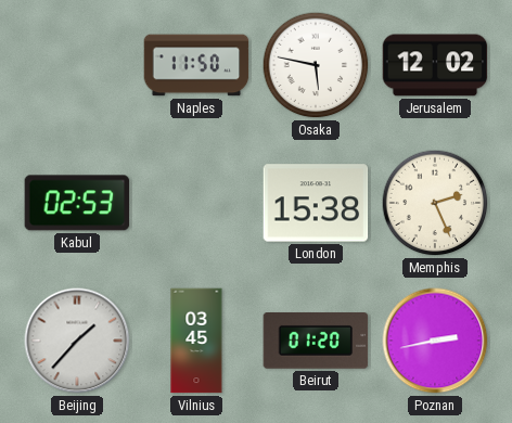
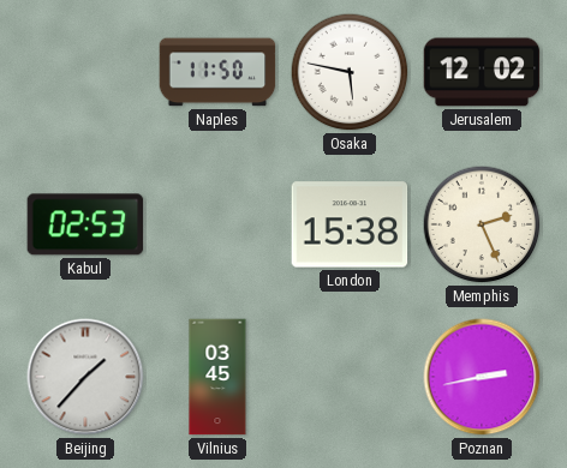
Beirut: 01:20 -> none (316, 342)
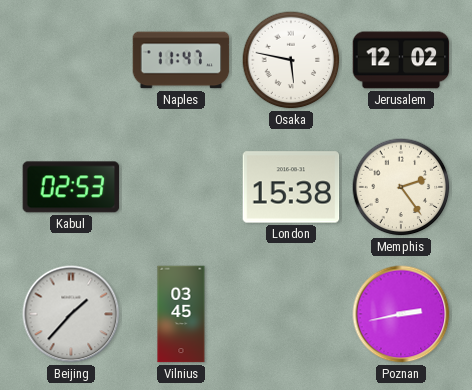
Naples: 11:50 -> 11:47 (181, 60)
Memphis: 2:26 -> 2:24 (401, 187)
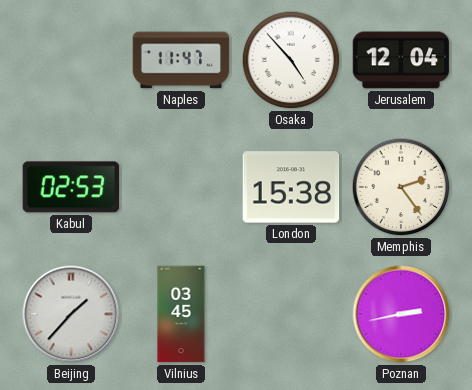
Osaka: 5:47 -> 4:53 (291, 60)
Jerusalem: 12:02 -> 12:04 (401, 60)
